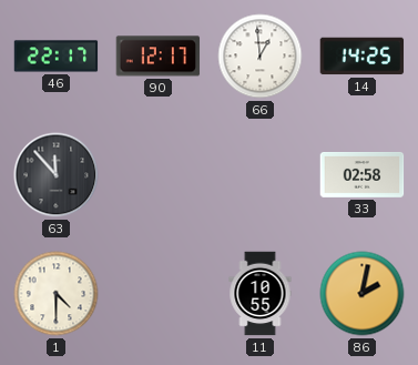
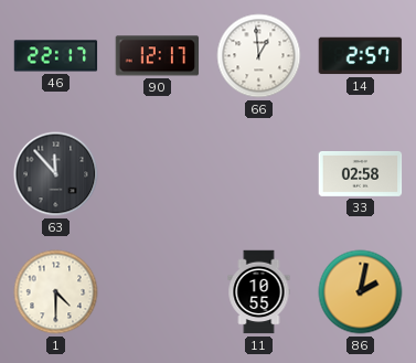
14: 14:25 -> 2:57 (361, 56)
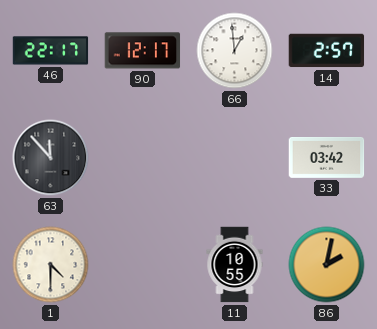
33: 02:58 -> 03:42 (327, 158)
